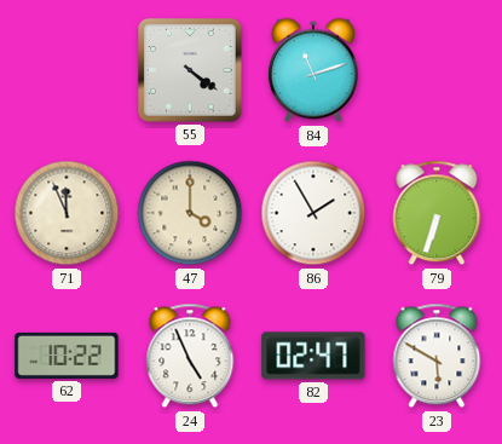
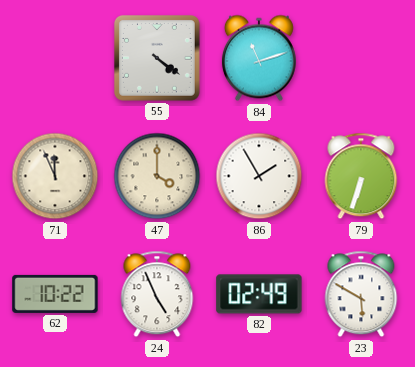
82: 02:47 -> 02:49 (259, 294)
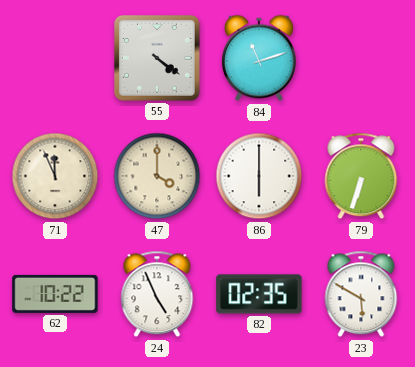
86: 1:55 -> 6:00 (259, 176)
82: 02:49 -> 02:35 (259, 294)
